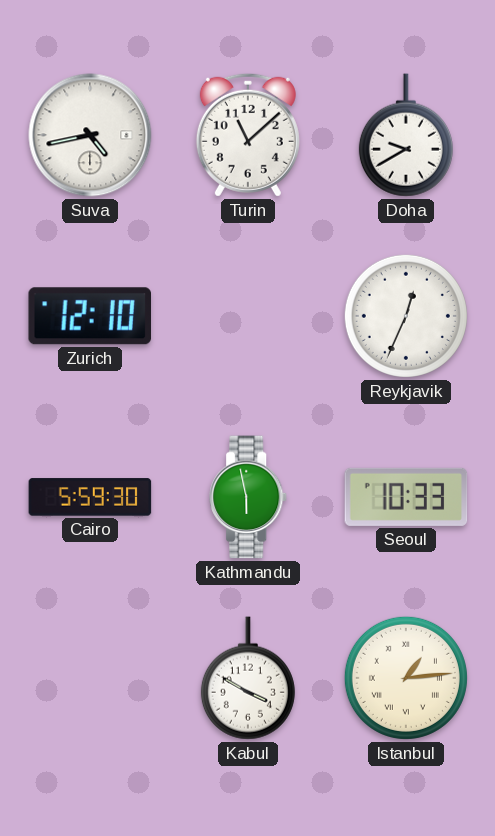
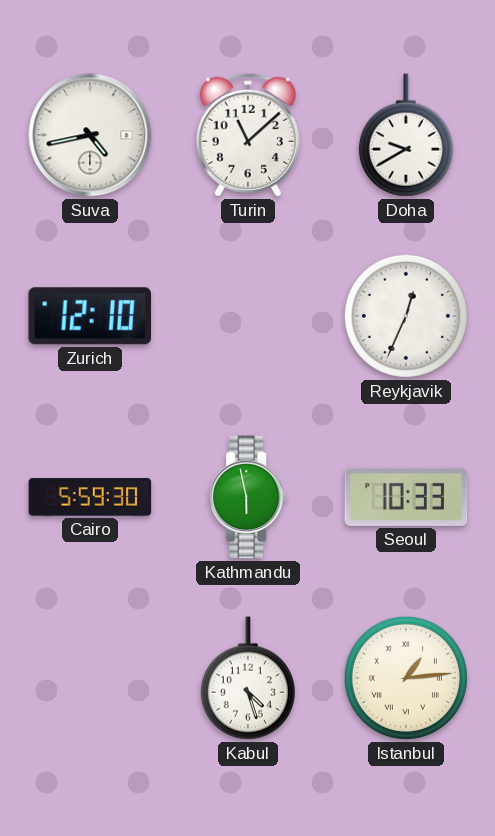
Kabul: 3:50 -> 4:27 (248, 678)
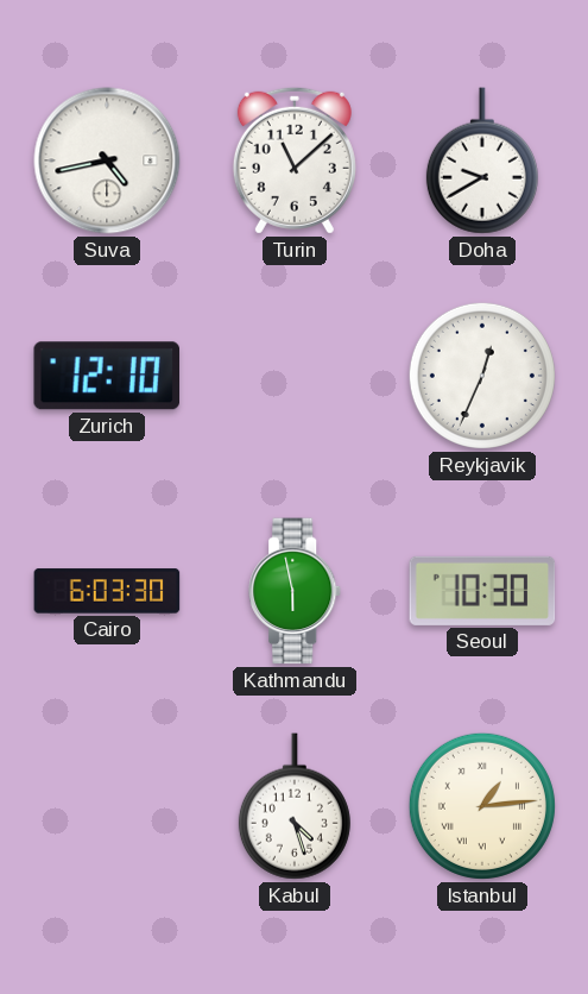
Cairo: 5:59 -> 6:03 (107, 591)
Seoul: 10:33 -> 10:30 (482, 591)
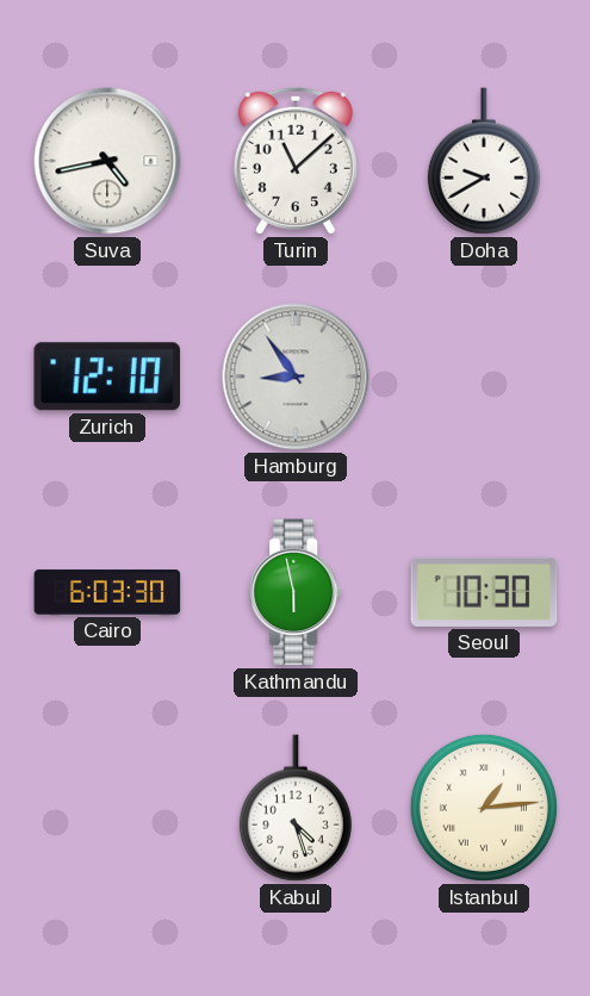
Hamburg: none -> 8:54 (296, 376)
Reykjavik: 12:34 -> none (482, 376)
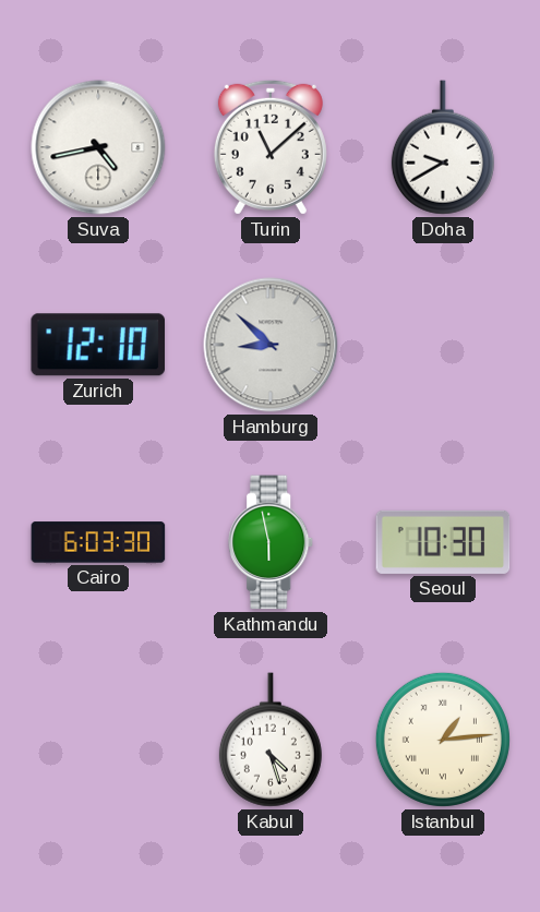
Hamburg: 8:54 -> 8:52 (271, 345)
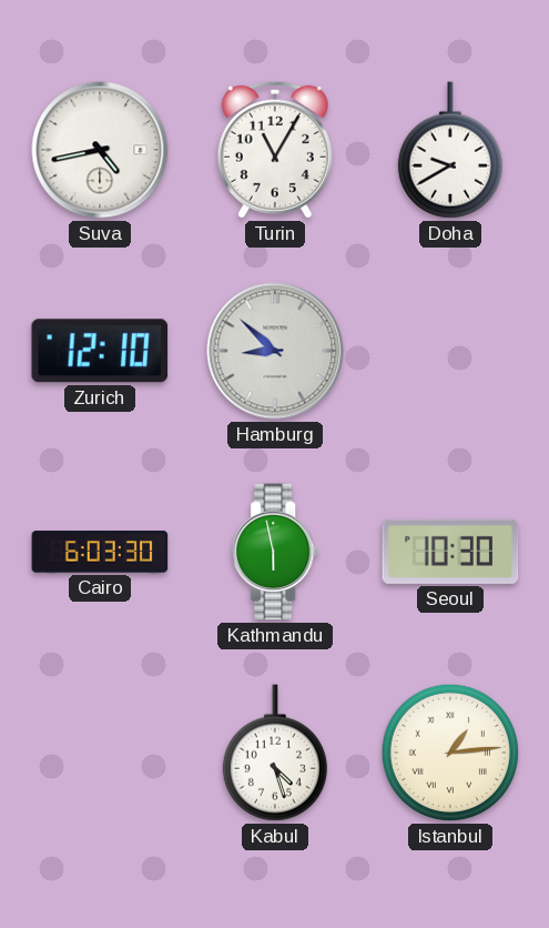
Turin: 11:08 -> 11:05 (275, 150)
